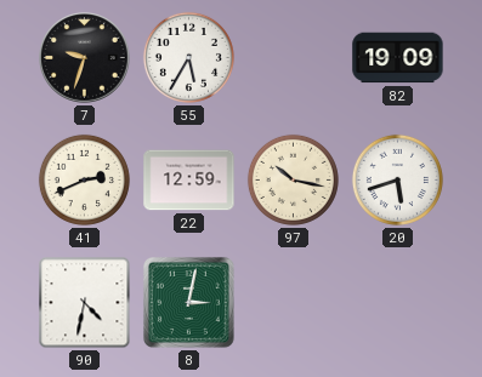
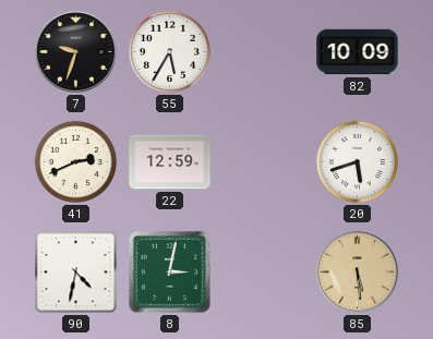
82: 19:09 -> 10:09 (358, 52)
97: 10:17 -> none (293, 179)
85: none -> 5:29 (358, 273)
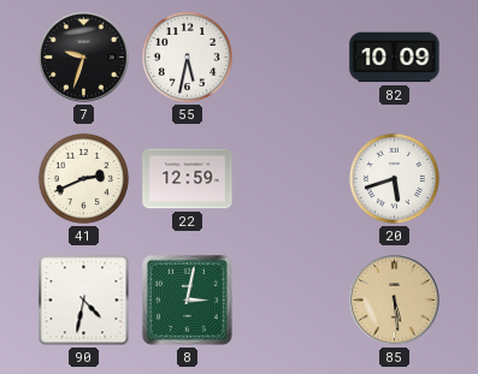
55: 5:35 -> 5:32 (187, 57)
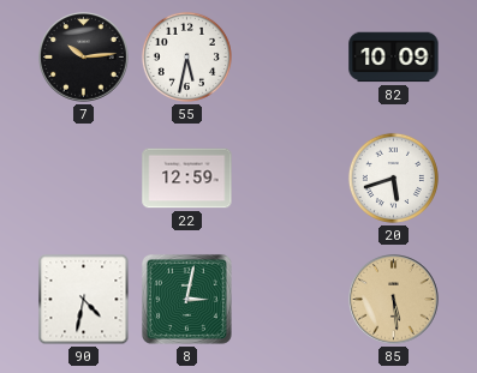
7: 9:33 -> 10:14 (84, 58)
41: 2:41 -> none (83, 178)
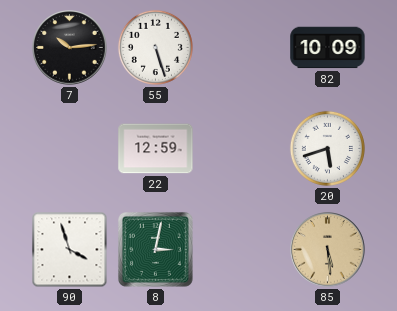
55: 5:32 -> 5:27 (155, 47)
90: 4:32 -> 3:57 (70, 250)
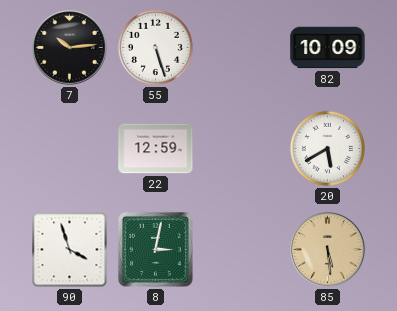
20: 5:42 -> 5:40 (327, 148)
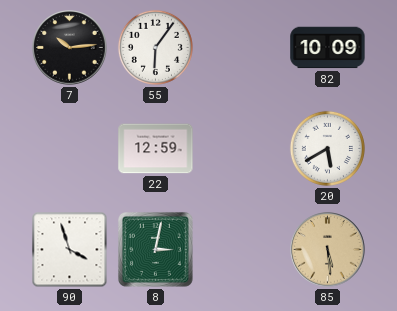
55: 5:27 -> 6:06 (155, 47)
